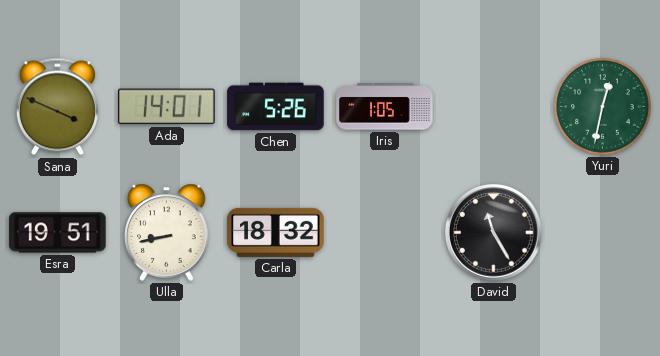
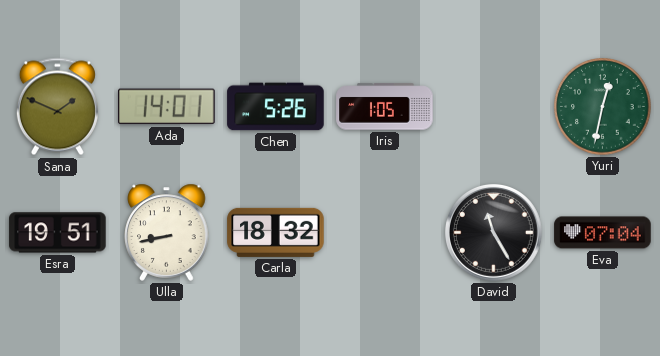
Sana: 3:49 -> 1:49 (57, 107)
Eva: none -> 07:04 (603, 233)
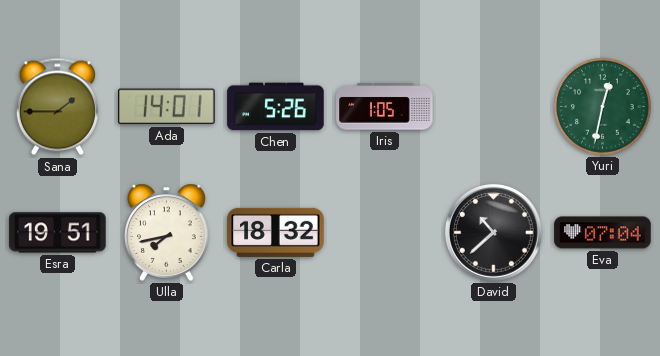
Sana: 1:49 -> 1:45 (57, 107)
Ulla: 8:43 -> 7:43 (167, 232)
David: 11:25 -> 10:38 (493, 233)
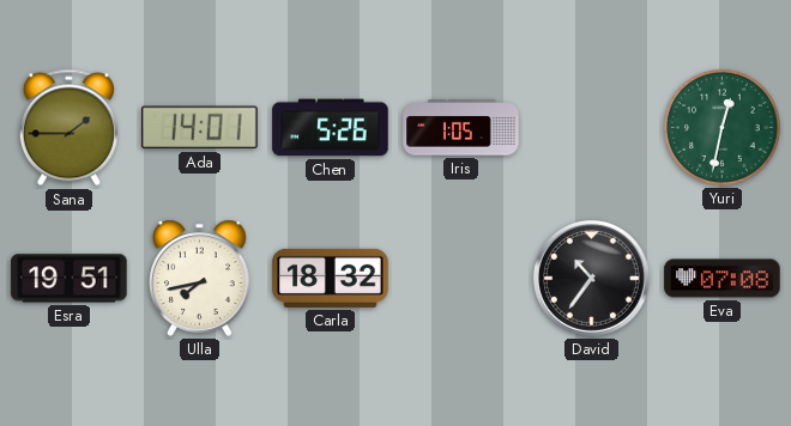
David: 10:38 -> 10:36 (591, 279)
Eva: 07:04 -> 07:08 (723, 279)
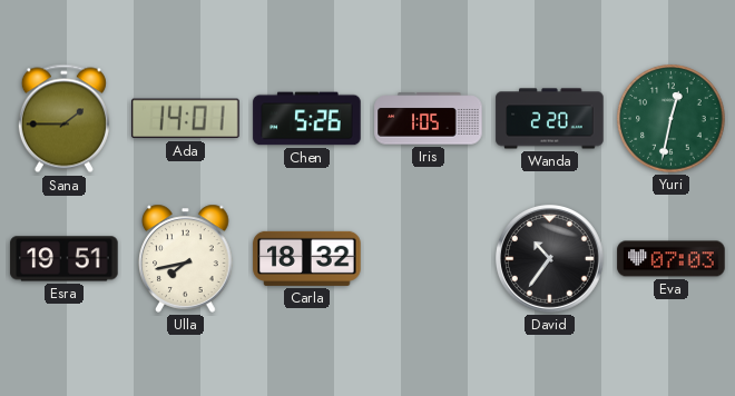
Wanda: none -> 2:20 (550, 119)
Eva: 07:08 -> 07:03 (672, 259)
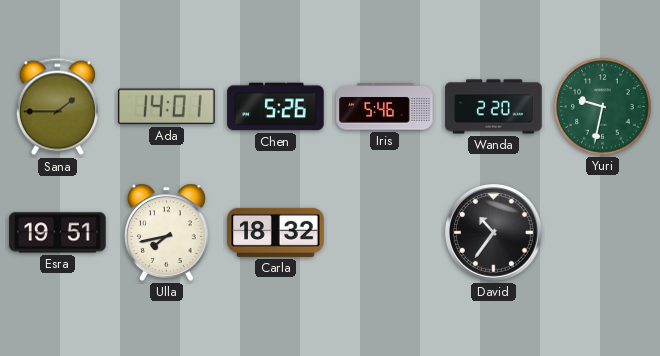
Iris: 1:05 -> 5:46 (385, 107)
Yuri: 12:32 -> 9:32 (603, 107)
Eva: 07:03 -> none (672, 259)
